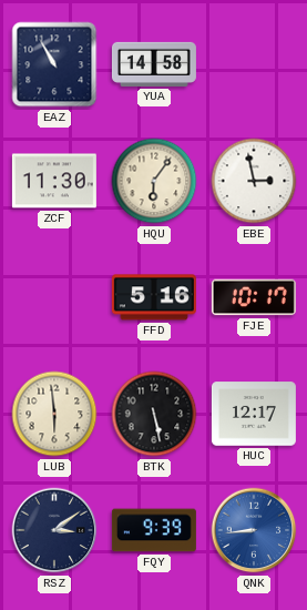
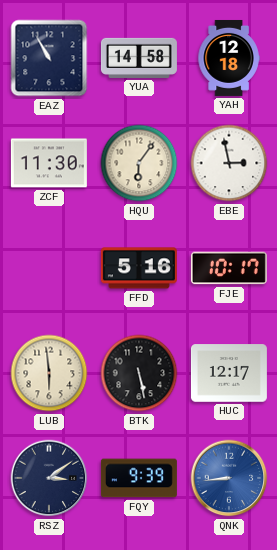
YAH: none -> 12:18 (229, 58)
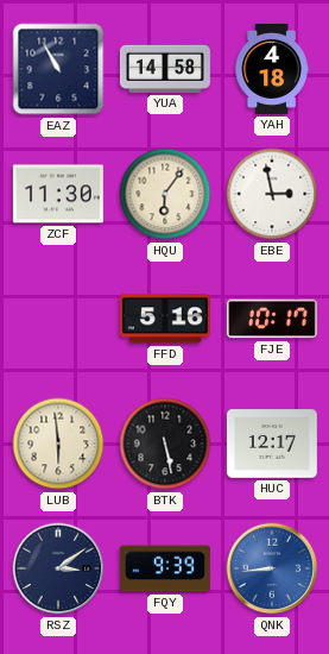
YAH: 12:18 -> 4:18 (272, 69)
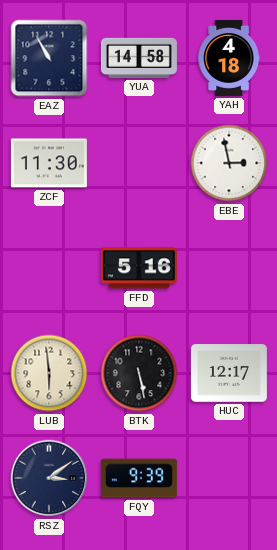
HQU: 6:06 -> none (165, 194)
FJE: 10:17 -> none (272, 319)
QNK: 8:44 -> none (272, 568)
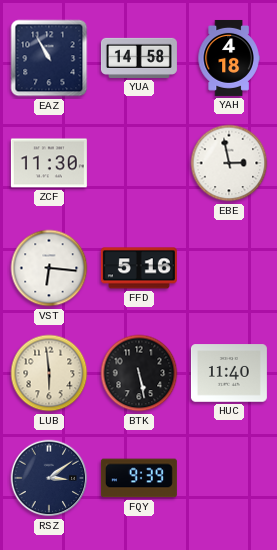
VST: none -> 6:16 (49, 268)
HUC: 12:17 -> 11:40 (229, 373)
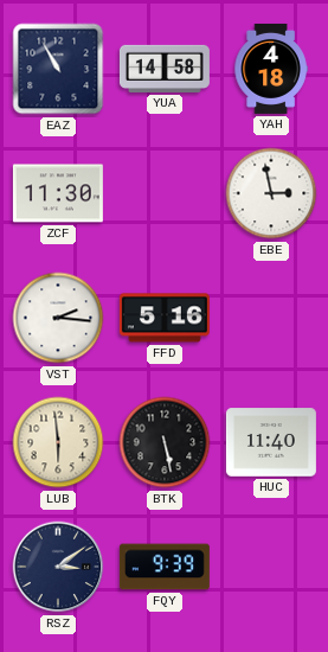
VST: 6:16 -> 2:16 (58, 318)
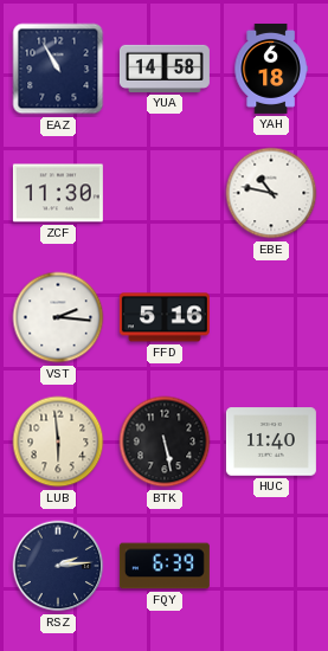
YAH: 4:18 -> 6:18 (271, 69)
EBE: 2:58 -> 10:47 (271, 193)
RSZ: 3:09 -> 2:14 (58, 566)
FQY: 9:39 -> 6:39 (165, 566)
